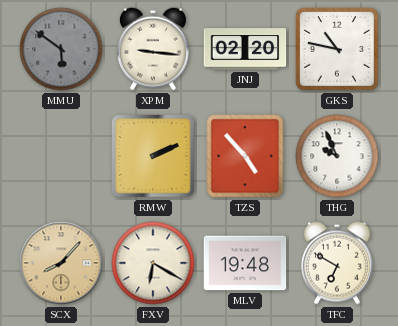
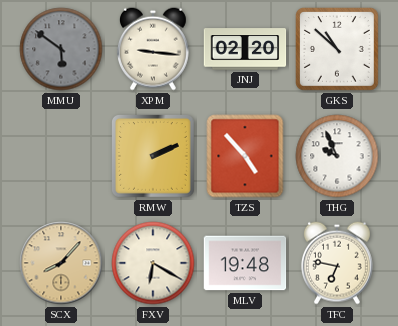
GKS: 10:47 -> 10:52 (338, 50)
TFC: 6:50 -> 6:47 (337, 263)
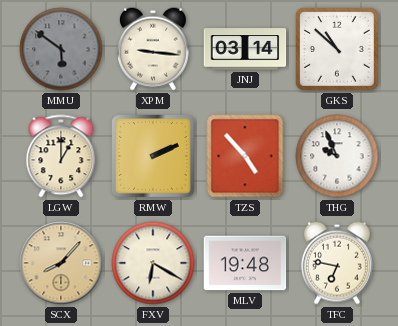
JNJ: 02:20 -> 03:14 (245, 49)
LGW: none -> 1:00 (61, 156)
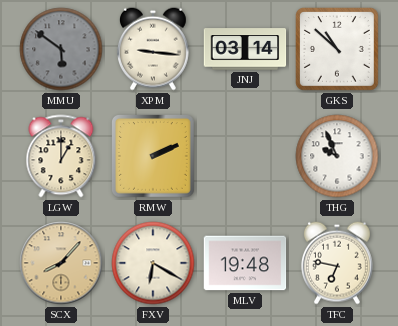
TZS: 4:53 -> none (245, 156)
